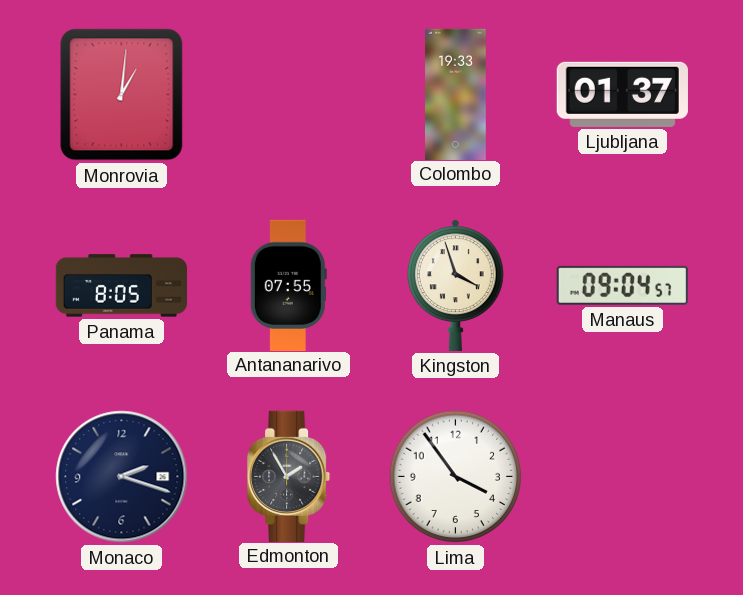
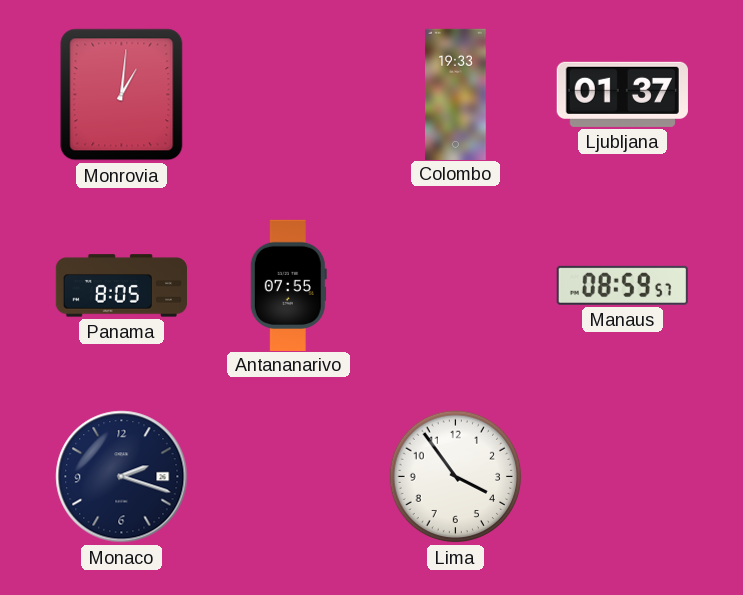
Kingston: 3:57 -> none (455, 285)
Manaus: 09:04 -> 08:59 (622, 285)
Edmonton: 1:55 -> none (290, 476)
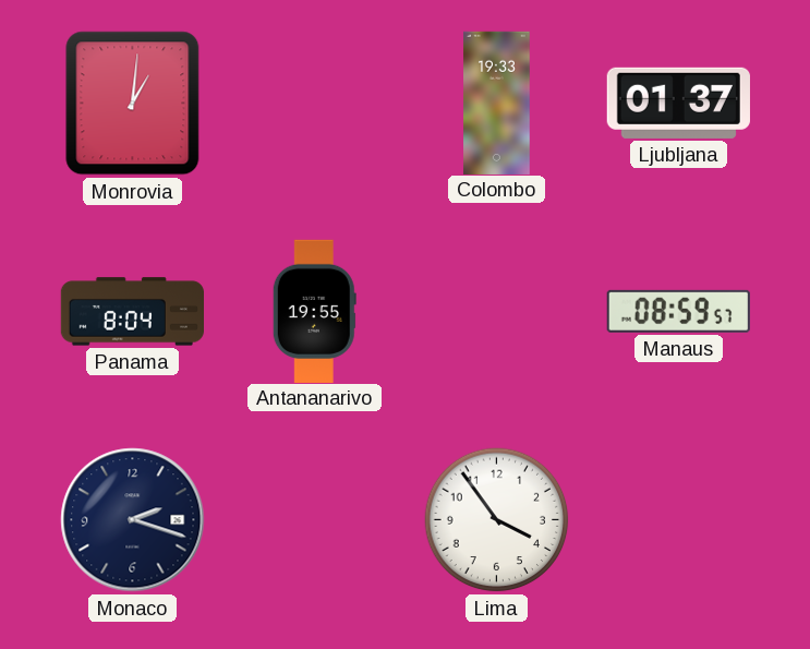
Panama: 8:05 -> 8:04 (132, 312)
Antananarivo: 07:55 -> 19:55 (314, 311)
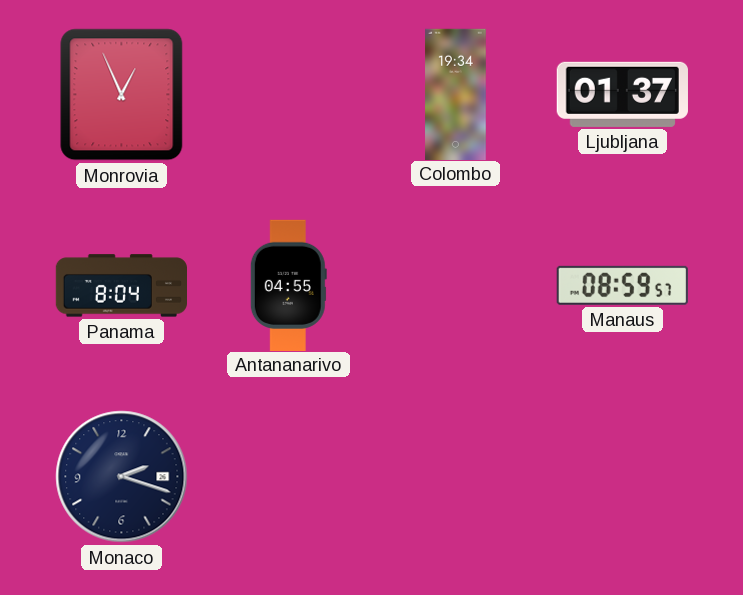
Monrovia: 1:01 -> 12:56 (122, 95)
Colombo: 19:33 -> 19:34 (456, 94)
Antananarivo: 19:55 -> 04:55 (288, 285)
Lima: 3:54 -> none (497, 520)
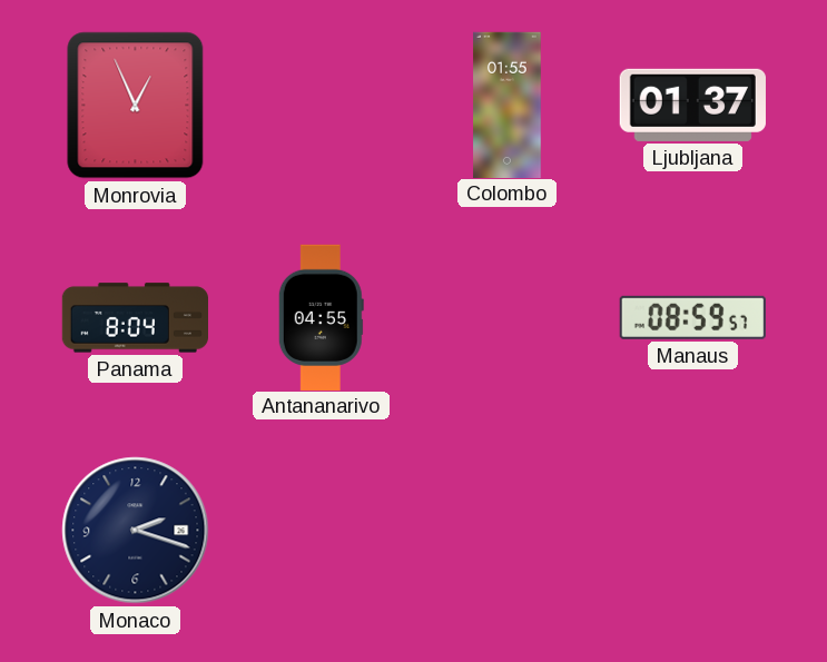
Colombo: 19:34 -> 01:55 (508, 105)
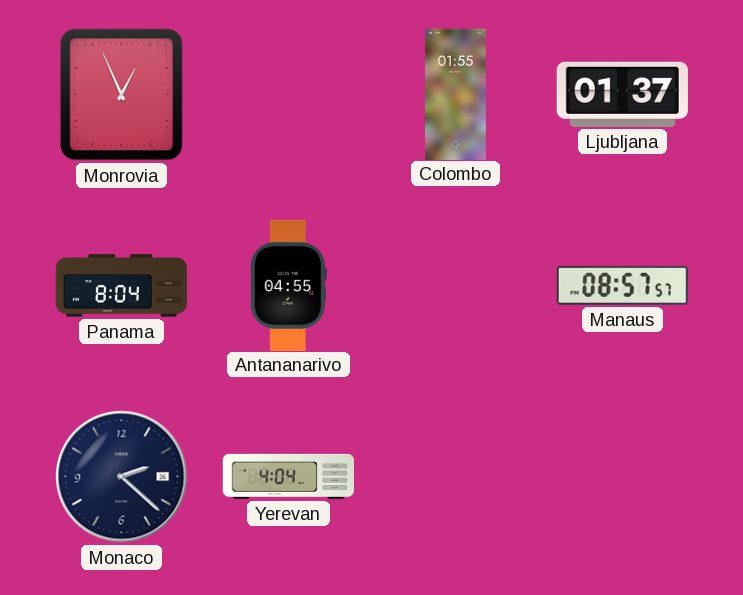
Manaus: 08:59 -> 08:57 (622, 285)
Monaco: 2:18 -> 2:22 (122, 477)
Yerevan: none -> 4:04 (288, 476)
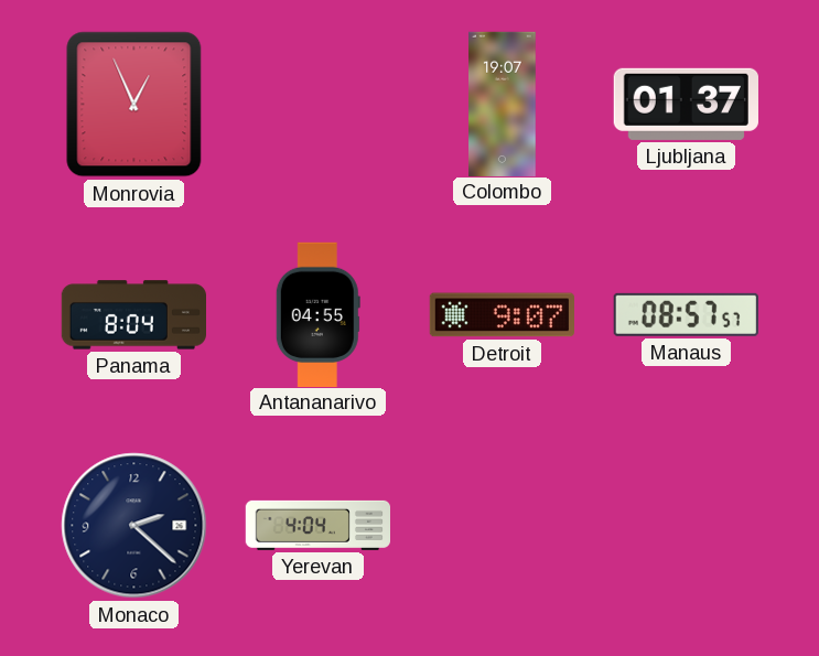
Colombo: 01:55 -> 19:07 (503, 104)
Detroit: none -> 9:07 (502, 315)
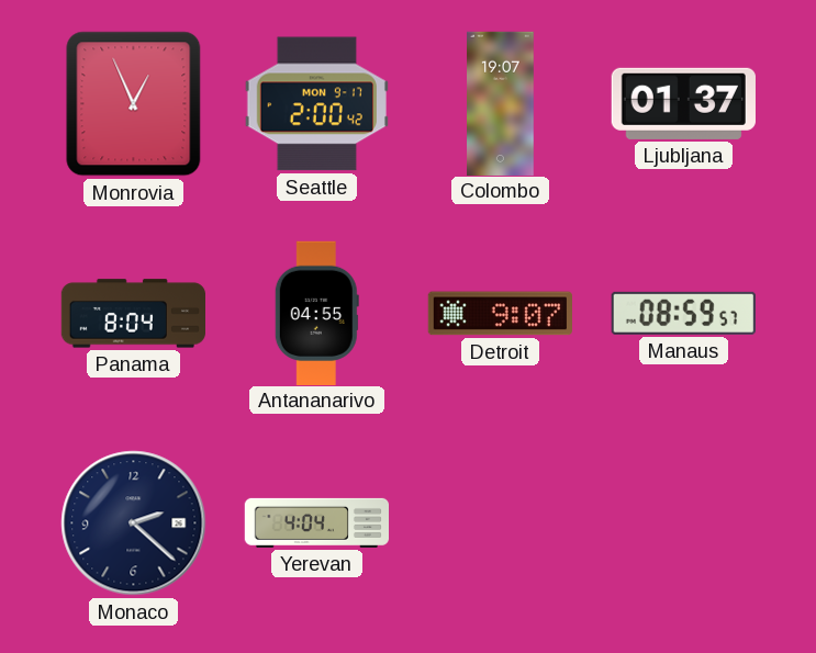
Seattle: none -> 2:00 (316, 104)
Manaus: 08:57 -> 08:59 (683, 313)
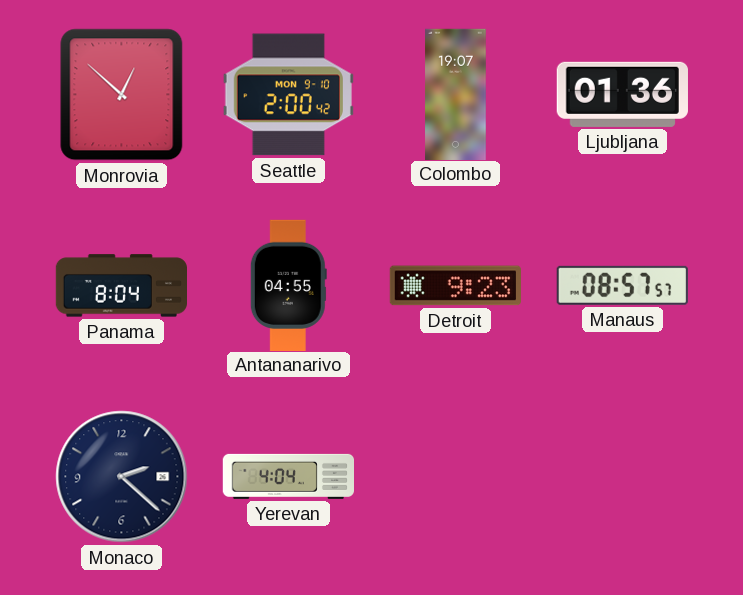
Monrovia: 12:56 -> 12:52 (122, 95)
Seattle date: MON 9-17 -> MON 9-10 (288, 95)
Ljubljana: 01:37 -> 01:36 (622, 94)
Detroit: 9:07 -> 9:23 (455, 286)
Manaus: 08:59 -> 08:57 (622, 285)
